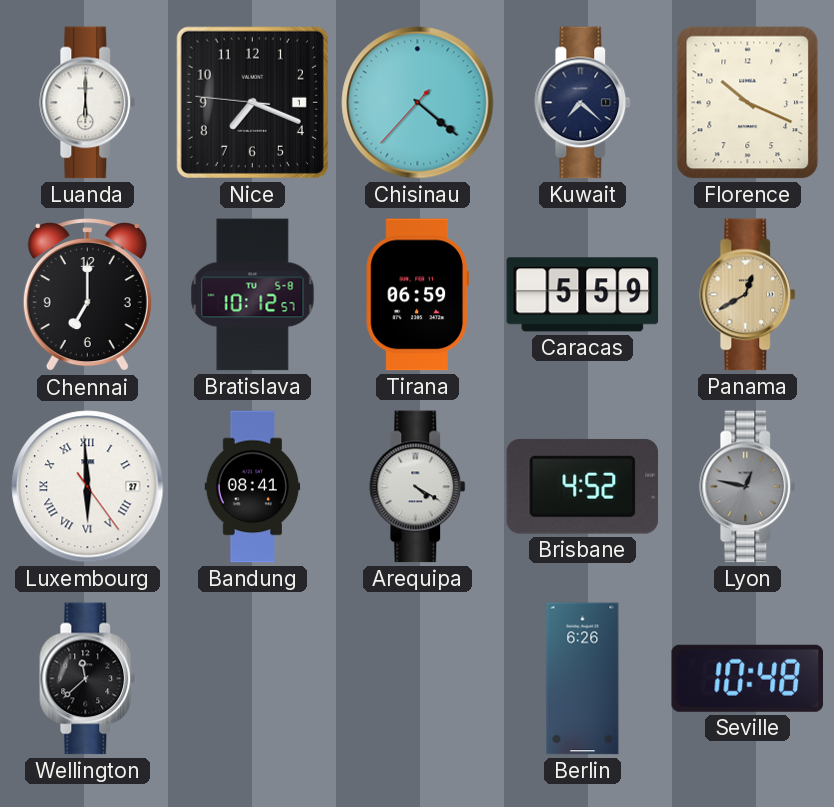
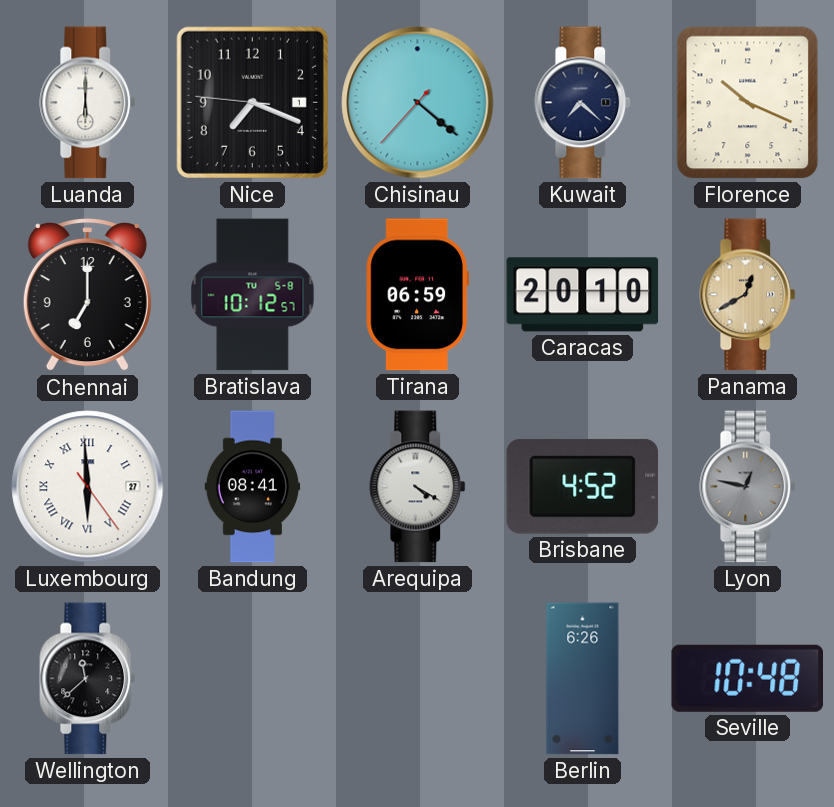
Caracas: 5:59 -> 20:10 (583, 295)
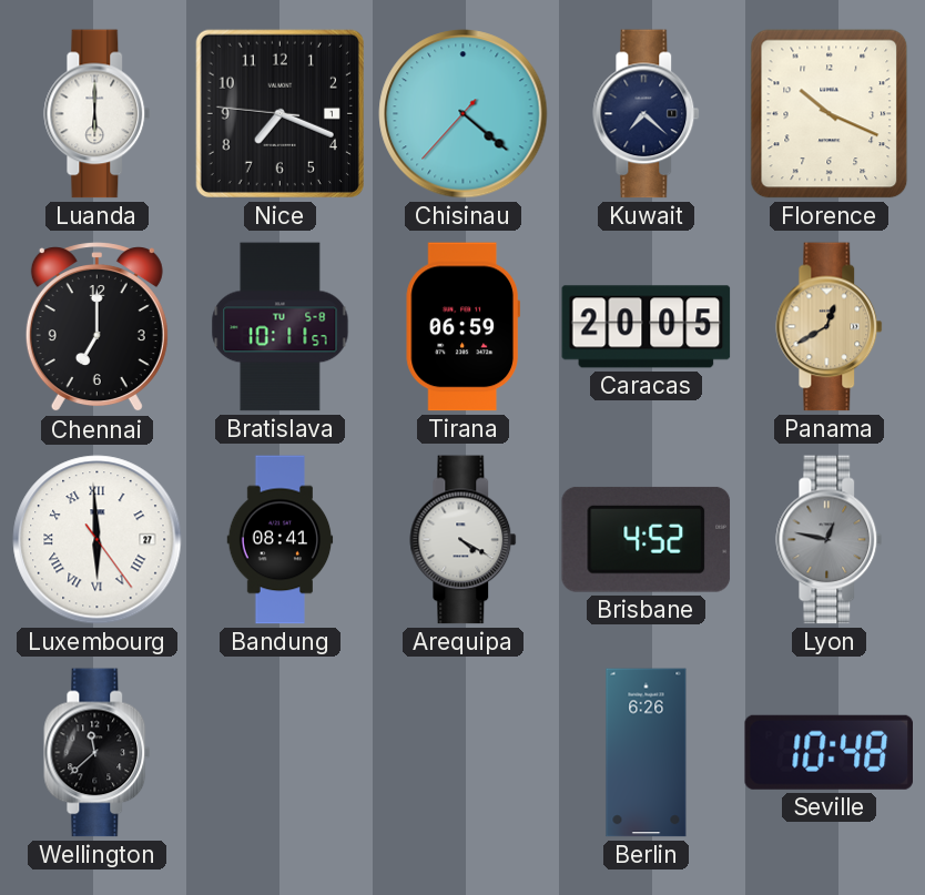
Bratislava: 10:12 -> 10:11 (281, 327)
Caracas: 20:10 -> 20:05 (647, 327)
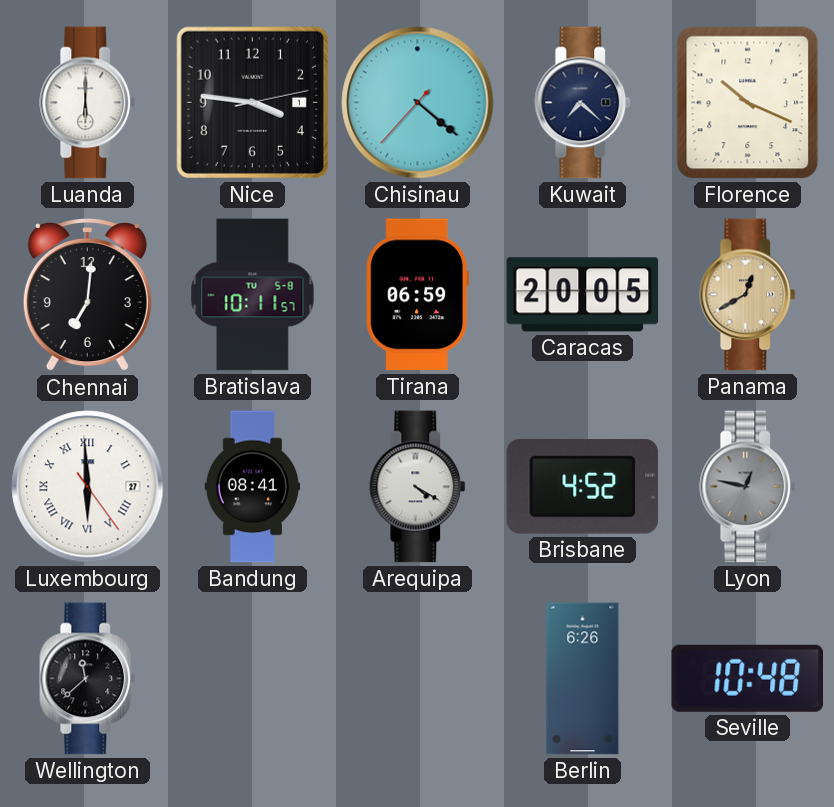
Nice: 7:18 -> 3:46 (252, 102)
Chennai: 7:00 -> 7:01 (87, 295)
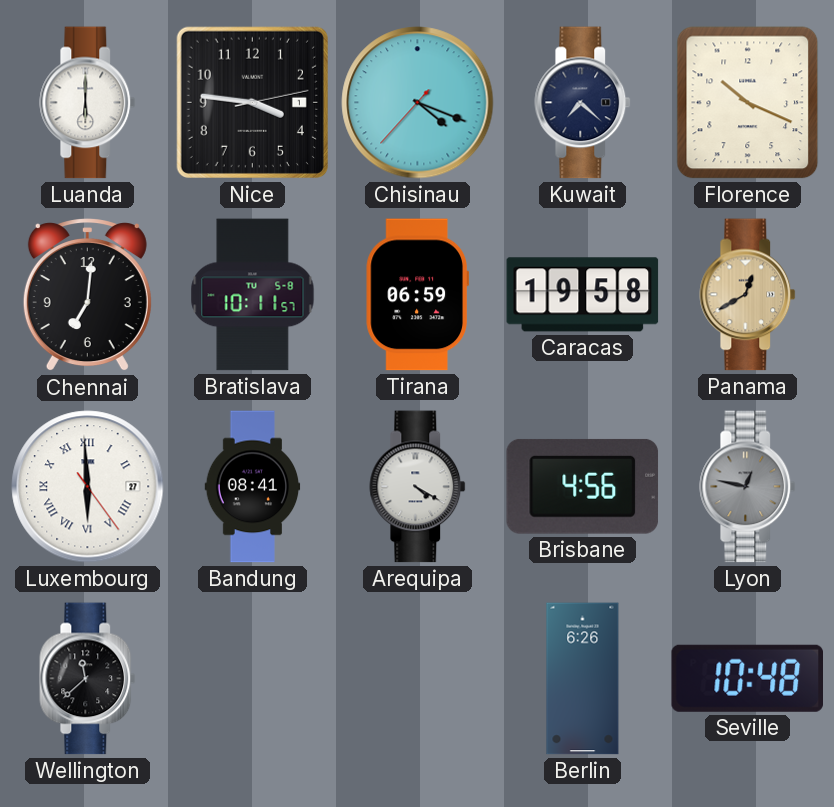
Chisinau: 4:21 -> 4:18 (418, 103)
Caracas: 20:05 -> 19:58 (583, 295)
Brisbane: 4:52 -> 4:56 (583, 486)
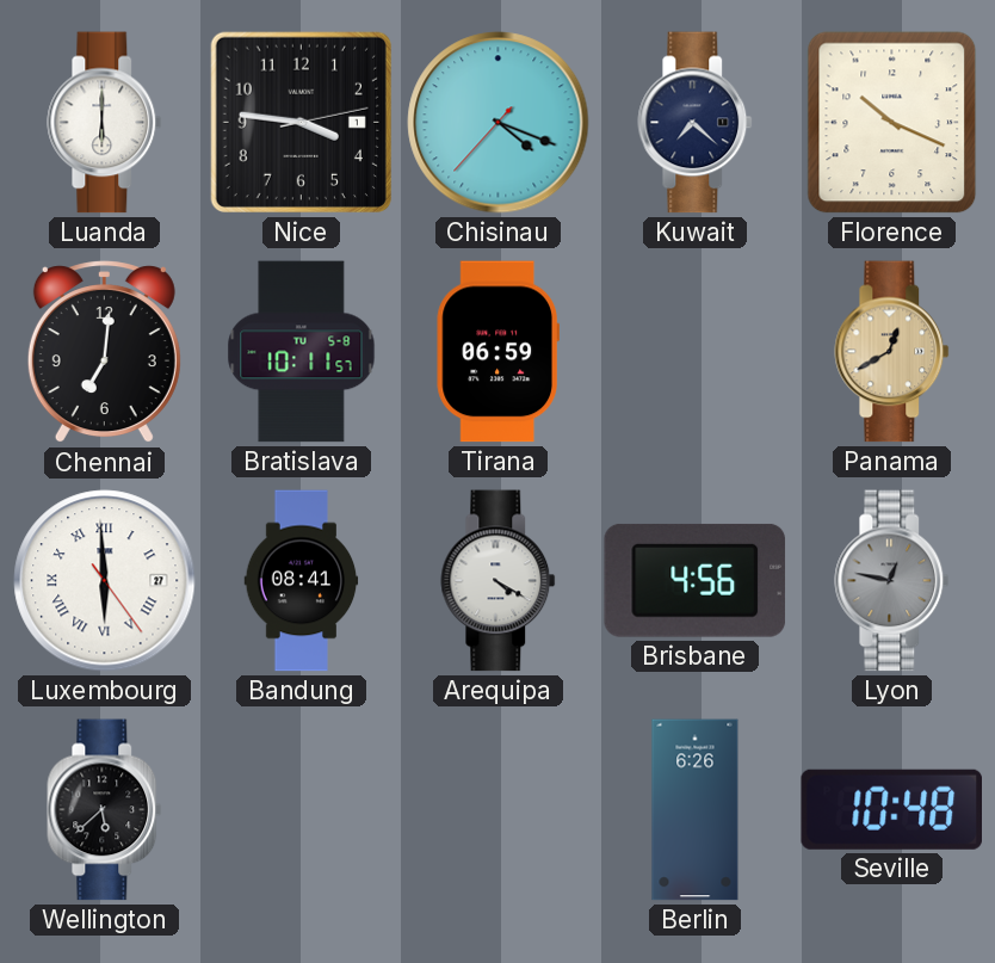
Caracas: 19:58 -> none (583, 295)
Wellington: 11:38 -> 5:38 (105, 810)
